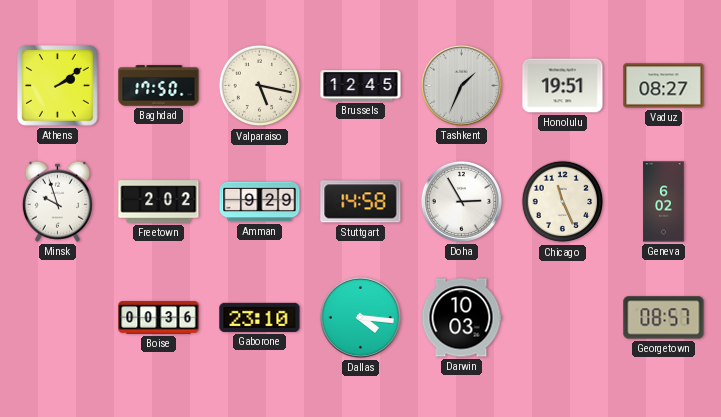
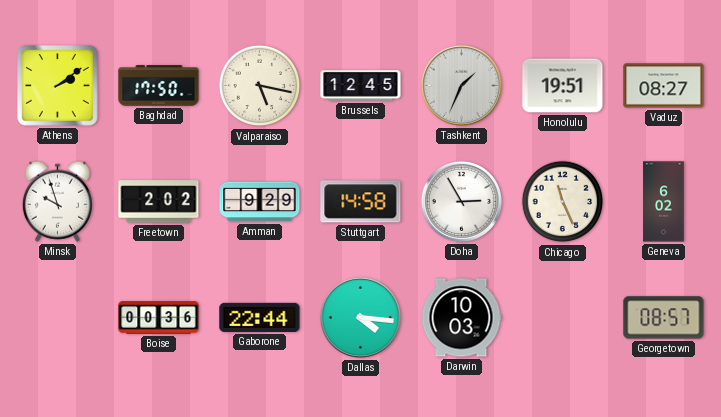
Gaborone: 23:10 -> 22:44 (260, 317)
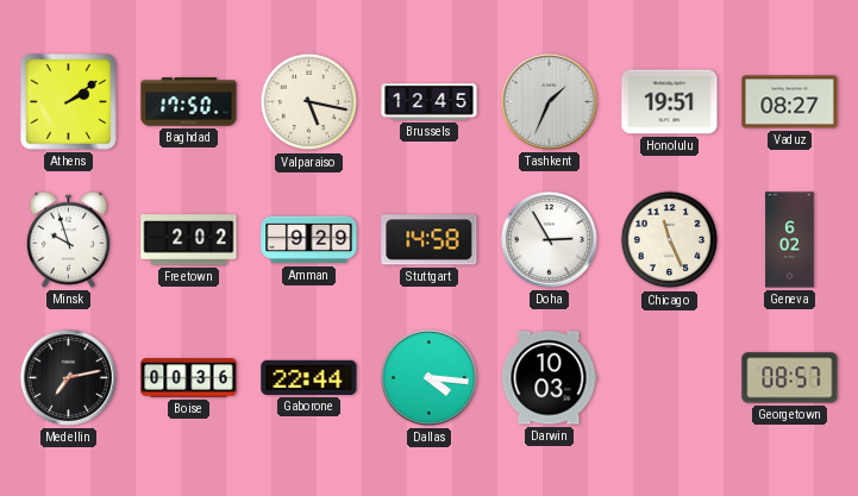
Medellin: none -> 7:13 (68, 377)
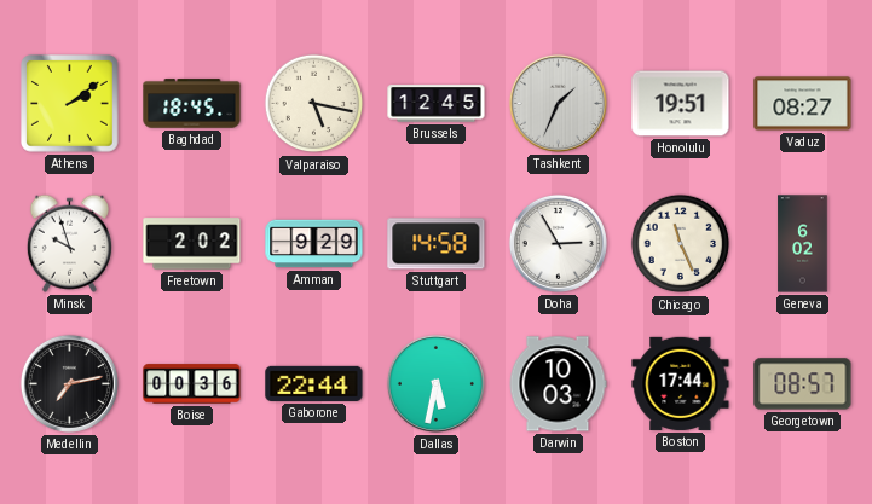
Baghdad: 17:50 -> 18:45 (192, 104)
Dallas: 4:16 -> 5:32 (435, 383)
Boston: none -> 17:44 (681, 383)
